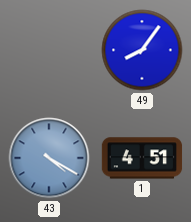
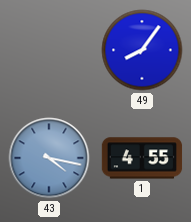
43: 4:20 -> 4:17 (49, 158)
1: 4:51 -> 4:55 (142, 158)
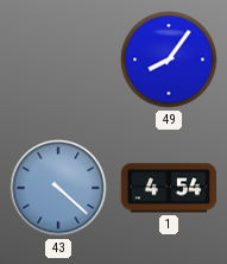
43: 4:17 -> 4:22 (58, 188)
1: 4:55 -> 4:54 (169, 188)
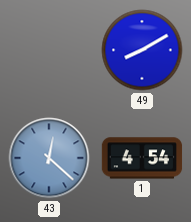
49: 8:06 -> 8:10 (142, 50)
43: 4:22 -> 12:22 (49, 158)
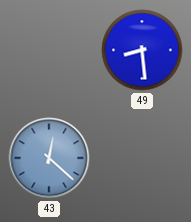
49: 8:10 -> 8:29 (142, 50)
1: 4:54 -> none (142, 158)
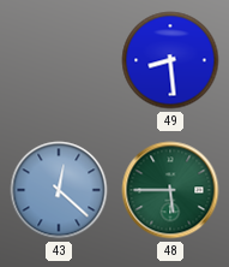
48: none -> 5:45 (170, 190)
